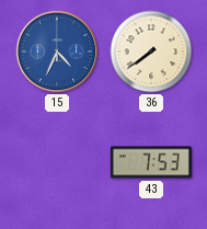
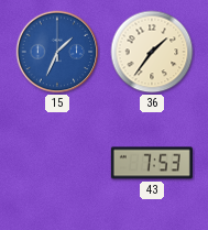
15: 4:34 -> 1:34 (57, 52)
36: 7:39 -> 1:36 (152, 52)
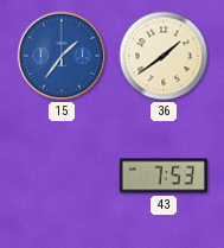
15: 1:34 -> 1:36 (62, 56)
36: 1:36 -> 1:39 (164, 56)
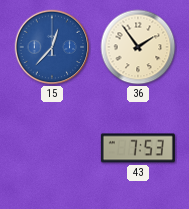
15: 1:36 -> 12:37 (52, 47)
36: 1:39 -> 1:54 (138, 47)
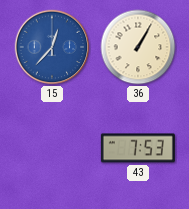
36: 1:54 -> 1:05 (138, 47)
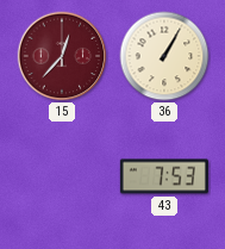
15 dial: blue -> burgundy (62, 56)
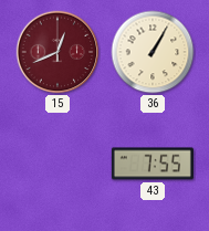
15: 12:37 -> 12:41 (58, 52)
43: 7:53 -> 7:55 (153, 164)
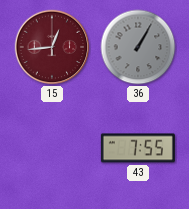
15: 12:41 -> 12:44 (52, 47)
36 dial: cream -> grey (138, 47)
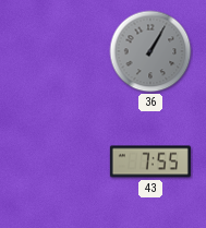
15: 12:44 -> none (52, 47)
